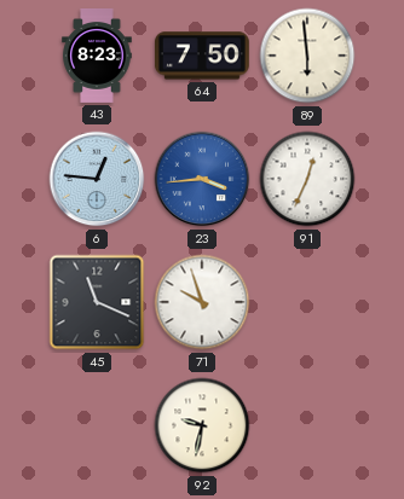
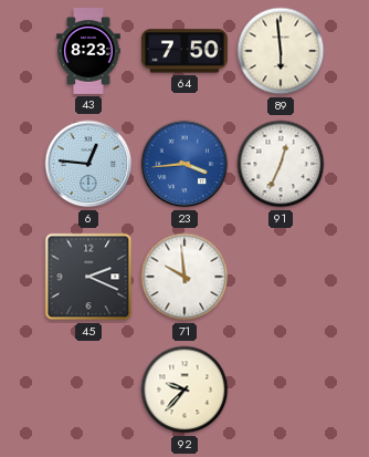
45: 11:19 -> 2:19 (88, 277)
71: 9:57 -> 9:59 (184, 277)
92: 9:32 -> 9:37 (184, 390)
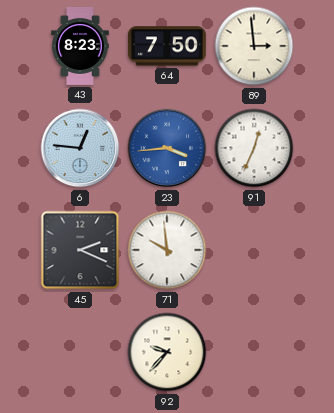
89: 5:59 -> 2:59 (254, 46)
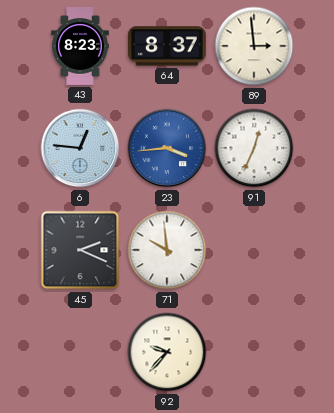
64: 7:50 -> 8:37 (167, 46)
